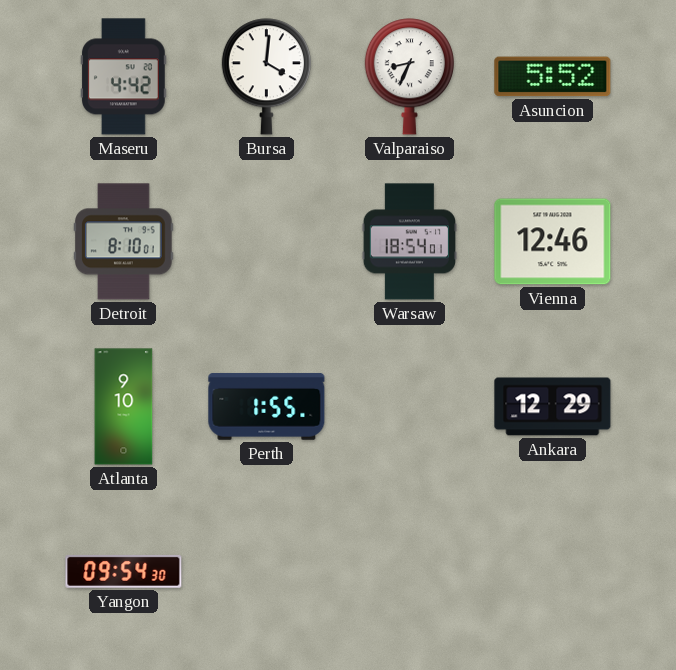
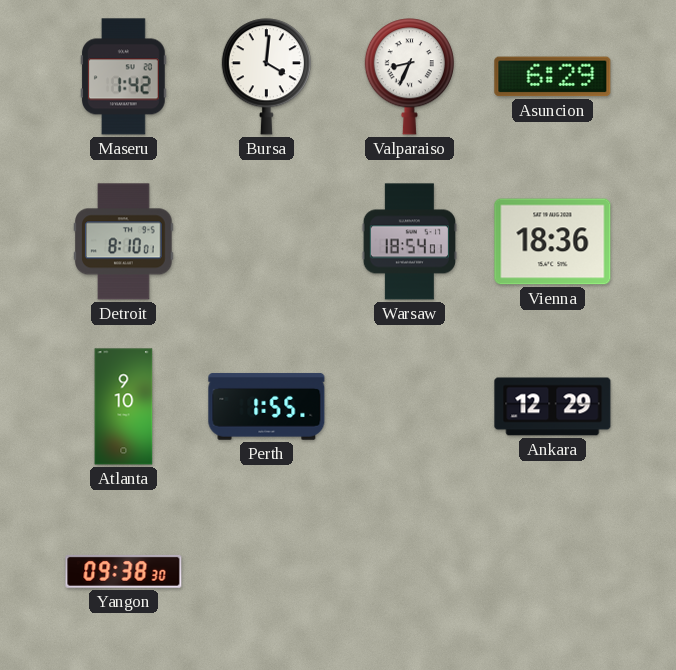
Maseru: 4:42 -> 1:42 (124, 77)
Asuncion: 5:52 -> 6:29 (553, 77)
Vienna: 12:46 -> 18:36 (553, 242)
Yangon: 09:54 -> 09:38 (124, 571)
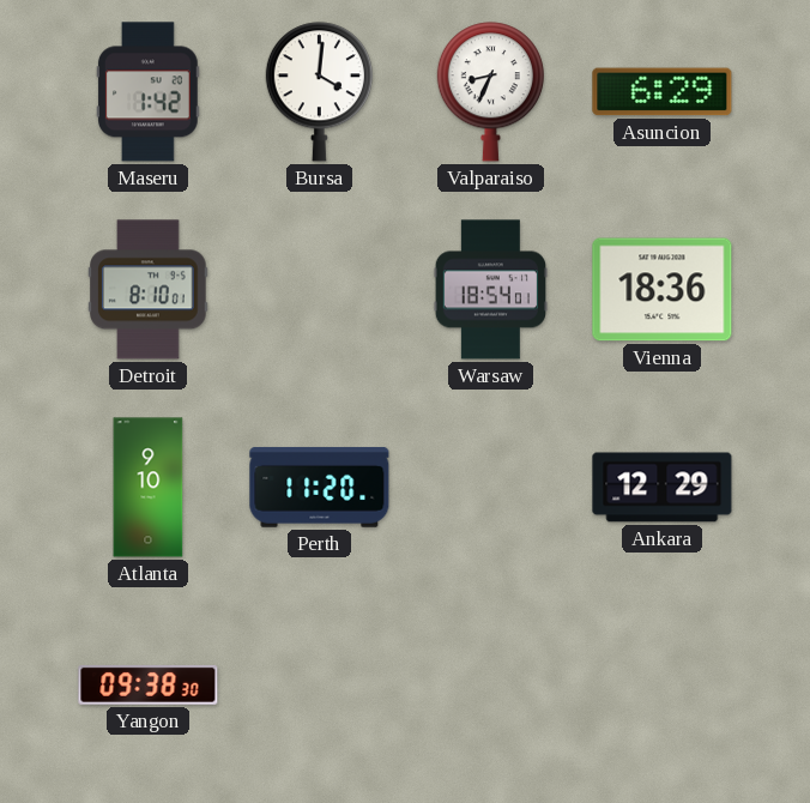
Perth: 1:55 -> 11:20 (320, 487)
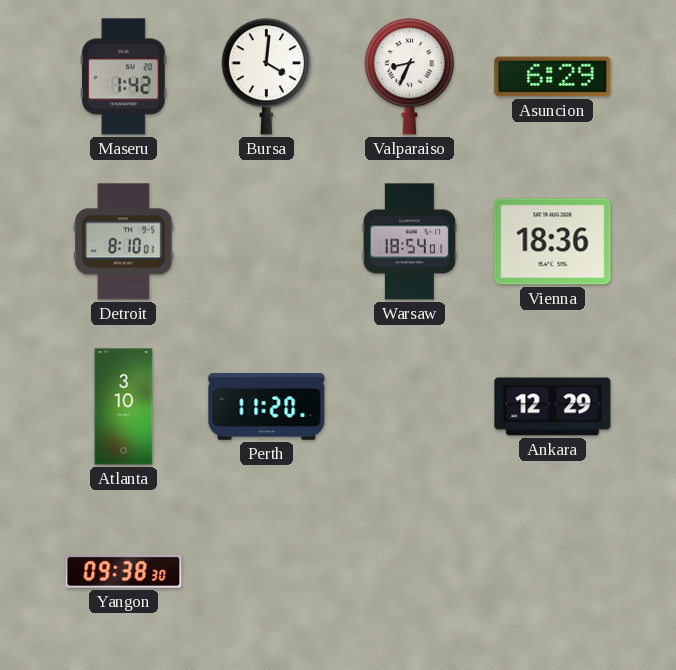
Atlanta: 9:10 -> 3:10 (124, 407)
